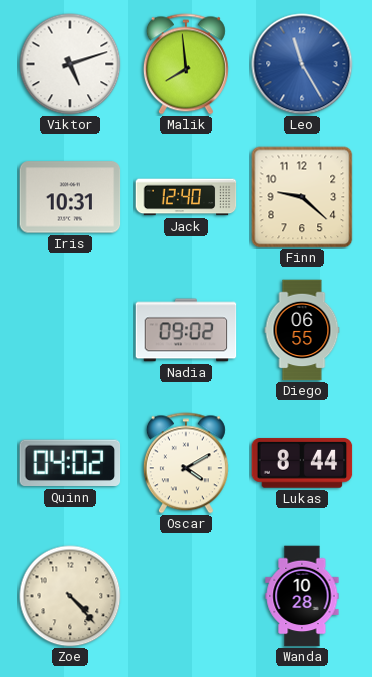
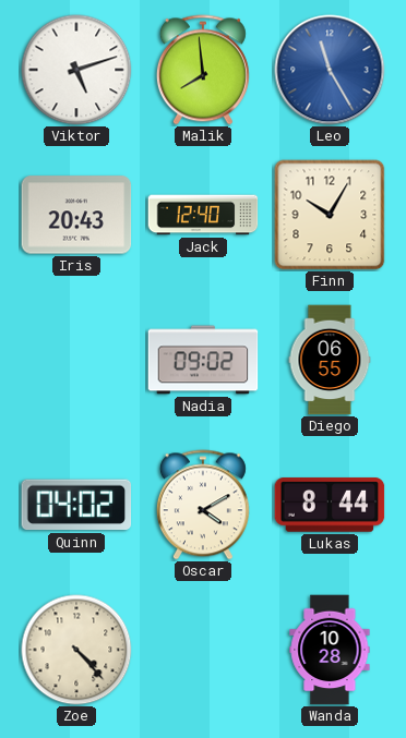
Iris: 10:31 -> 20:43 (76, 215)
Finn: 9:22 -> 10:05 (330, 215)
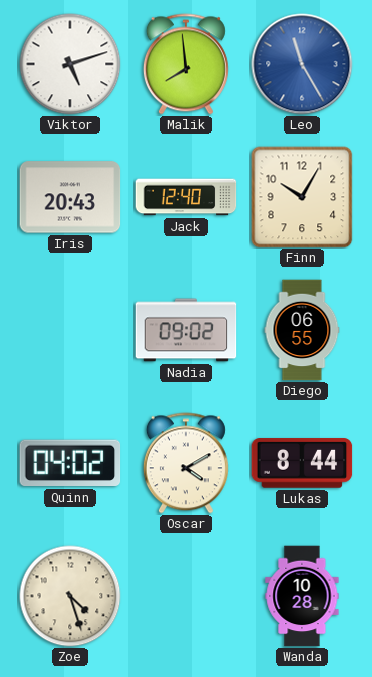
Zoe: 4:23 -> 4:27 (70, 596)
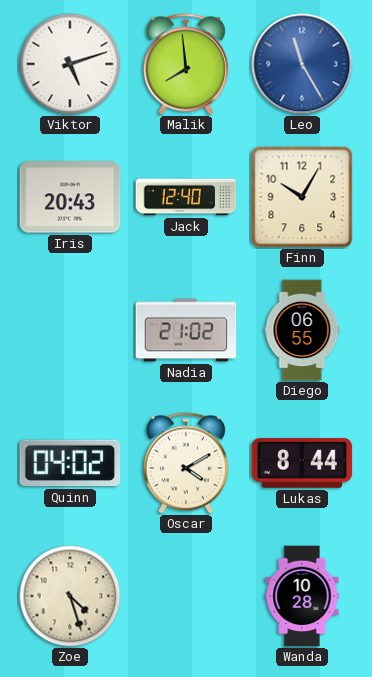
Nadia: 09:02 -> 21:02 (186, 330)
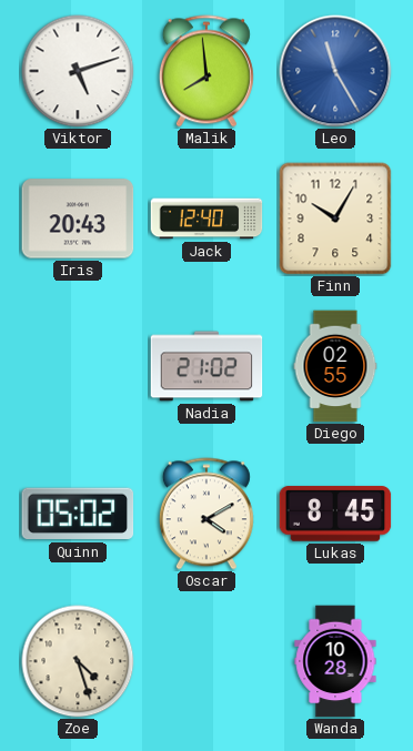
Diego: 06:55 -> 02:55 (335, 366)
Quinn: 04:02 -> 05:02 (78, 514)
Lukas: 8:44 -> 8:45 (335, 514)
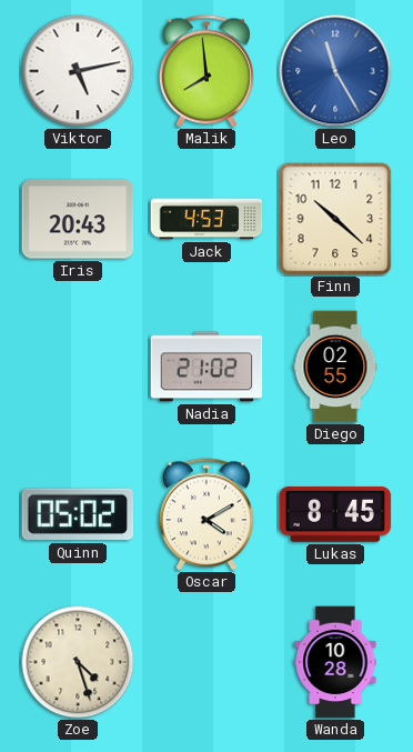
Viktor: 5:12 -> 5:13 (78, 71)
Jack: 12:40 -> 4:53 (206, 219)
Finn: 10:05 -> 10:22 (335, 219)
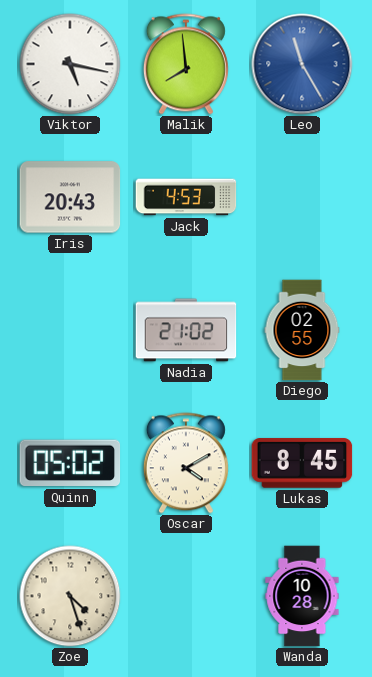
Viktor: 5:13 -> 5:17 (70, 64)
Finn: 10:22 -> none (335, 219)
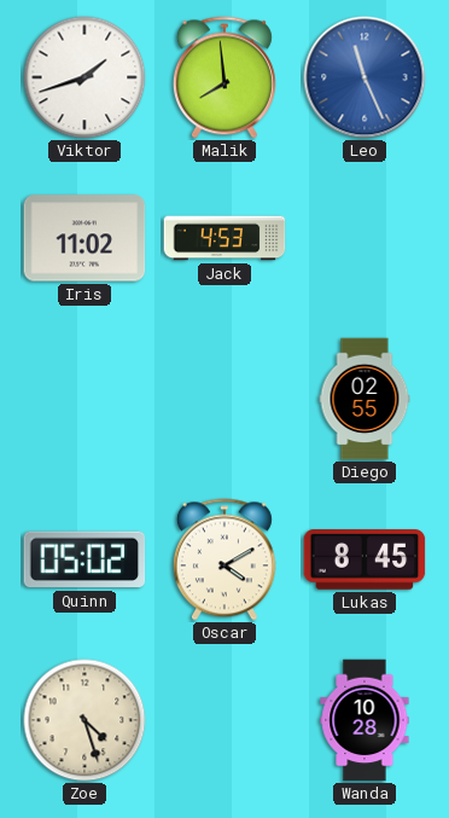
Viktor: 5:17 -> 1:42 (84, 77)
Leo: 11:25 -> 11:26 (365, 77)
Iris: 20:43 -> 11:02 (84, 238)
Nadia: 21:02 -> none (186, 330)
